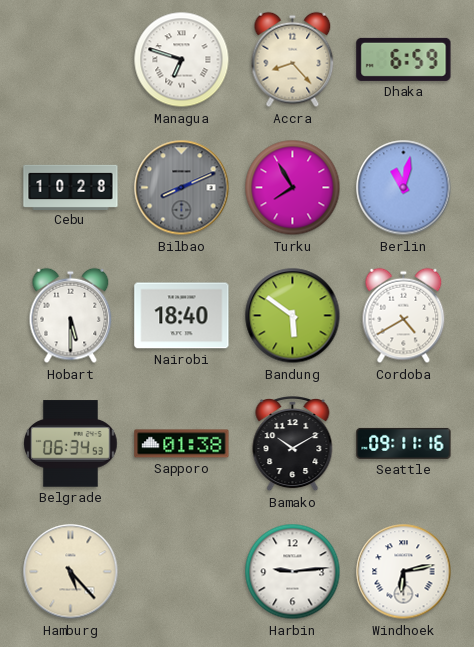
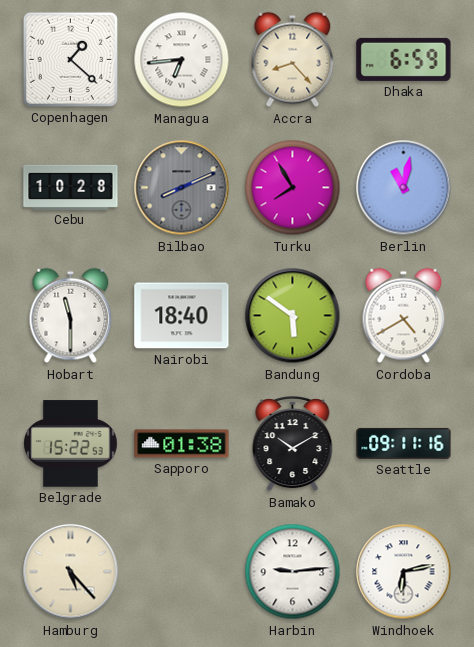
Copenhagen: none -> 1:22 (70, 59)
Managua: 6:48 -> 6:44 (182, 60)
Hobart: 5:30 -> 11:30 (71, 316)
Belgrade: 06:34 -> 15:22 (71, 444)
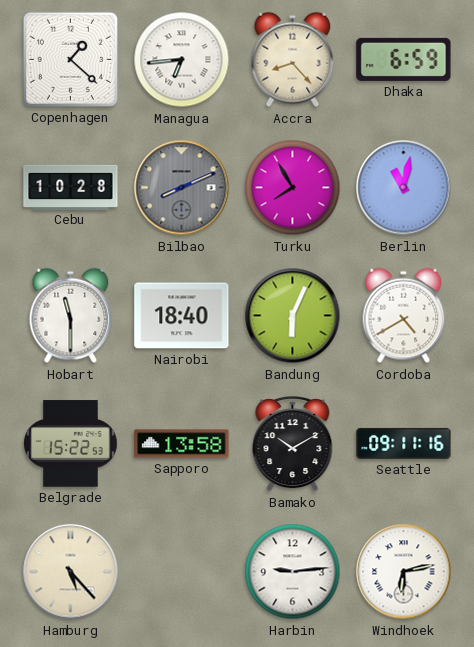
Bandung: 5:51 -> 6:04 (293, 316)
Sapporo: 01:38 -> 13:58 (182, 444)
